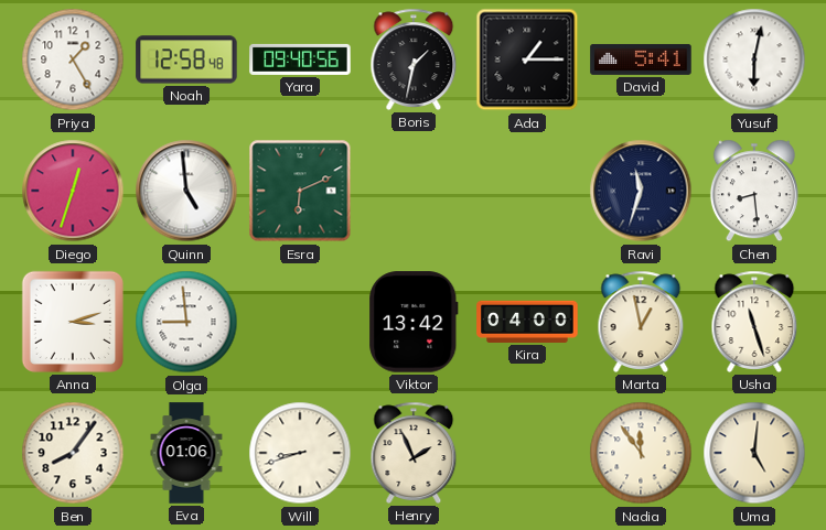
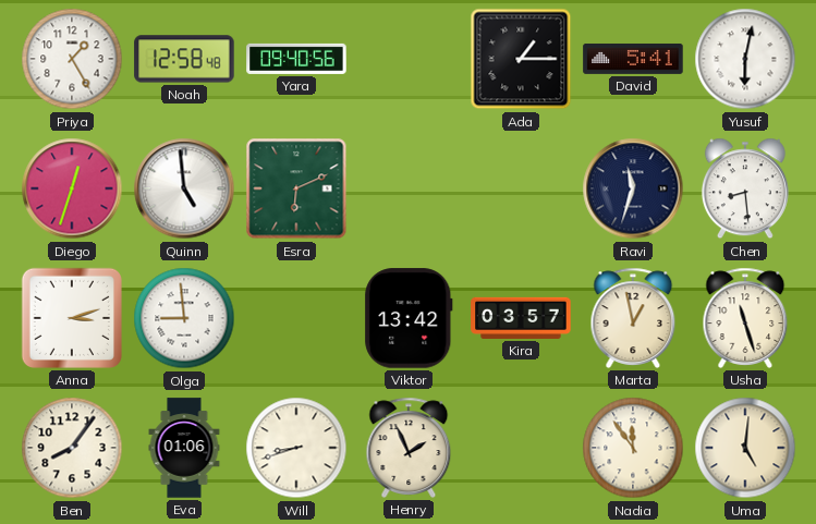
Boris: 1:32 -> none (414, 60)
Kira: 04:00 -> 03:57 (521, 318)
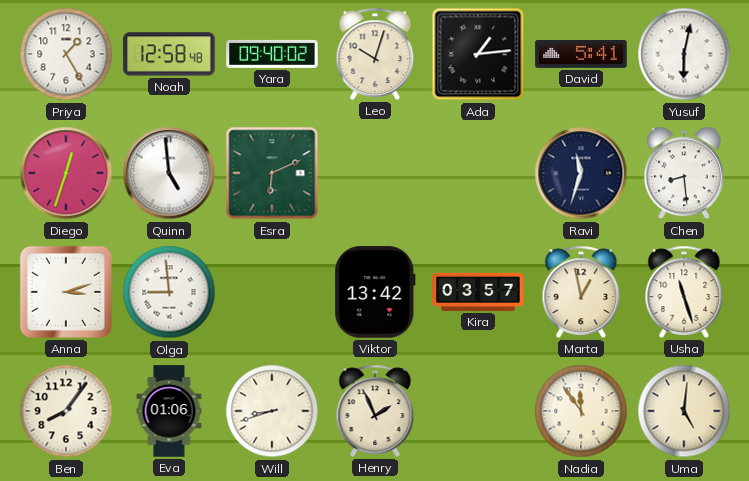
Yara: 09:40:56 -> 09:40:02 (272, 54)
Leo: none -> 10:03 (375, 54)
Ada: 1:15 -> 1:14 (478, 54)
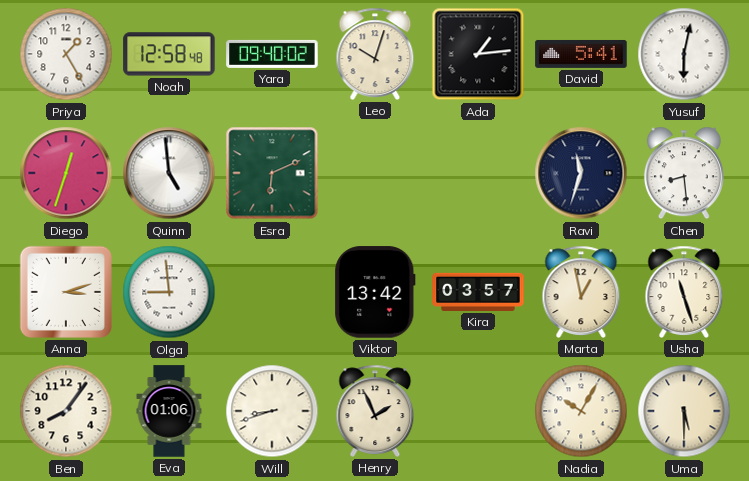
Nadia: 11:54 -> 10:05 (581, 411)
Uma: 5:01 -> 5:30 (684, 411)
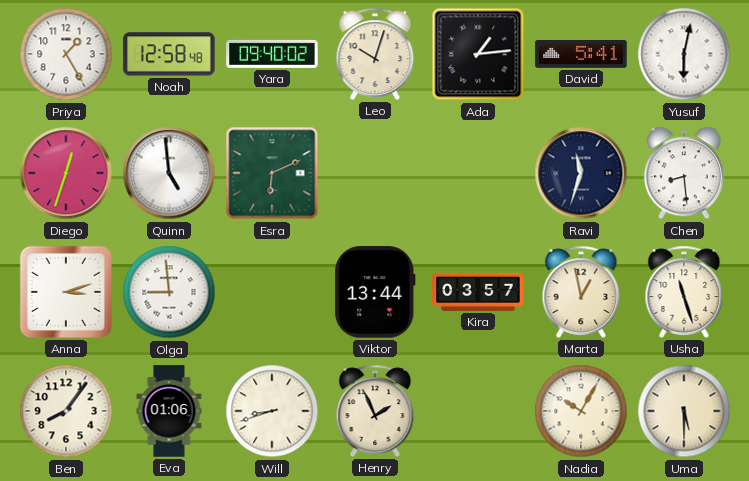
Viktor: 13:42 -> 13:44 (375, 292)
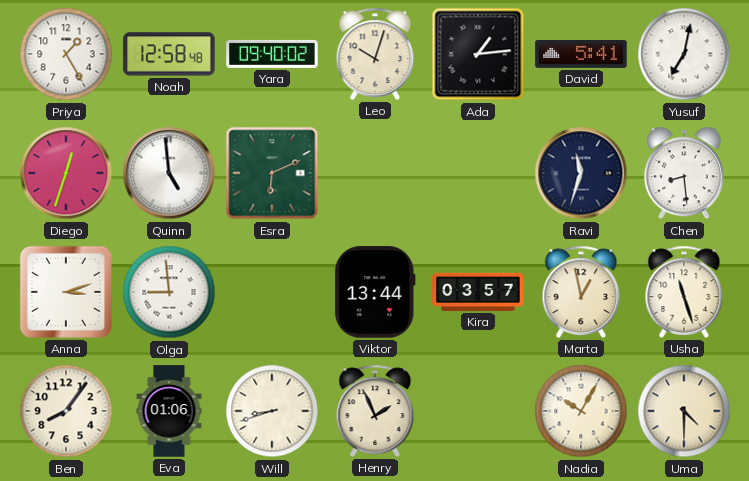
Yusuf: 6:02 -> 7:02 (684, 54)
Uma: 5:30 -> 4:30 (684, 411)
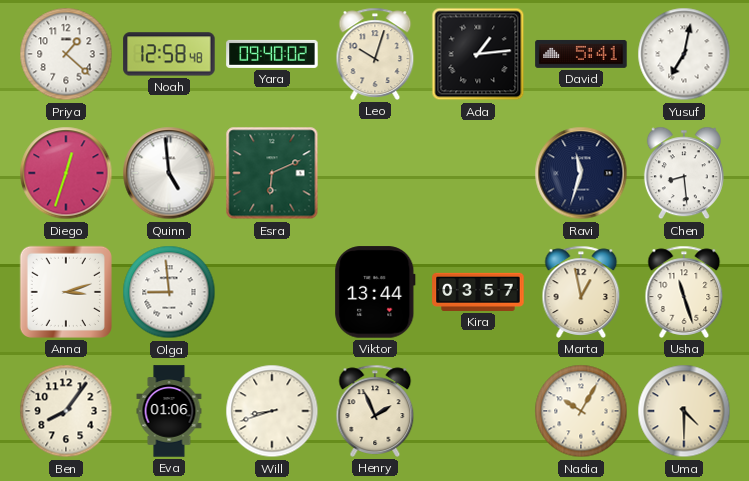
Priya: 1:25 -> 1:22 (66, 54)
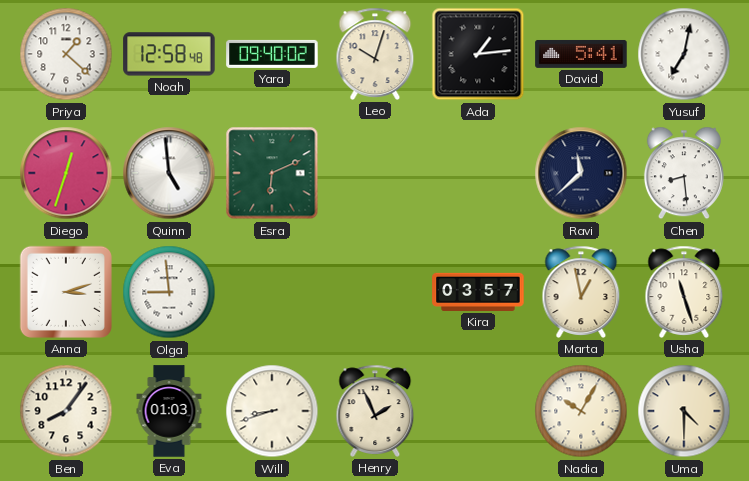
Ravi: 11:33 -> 11:38 (581, 173)
Viktor: 13:44 -> none (375, 292)
Eva: 01:06 -> 01:03 (169, 411)
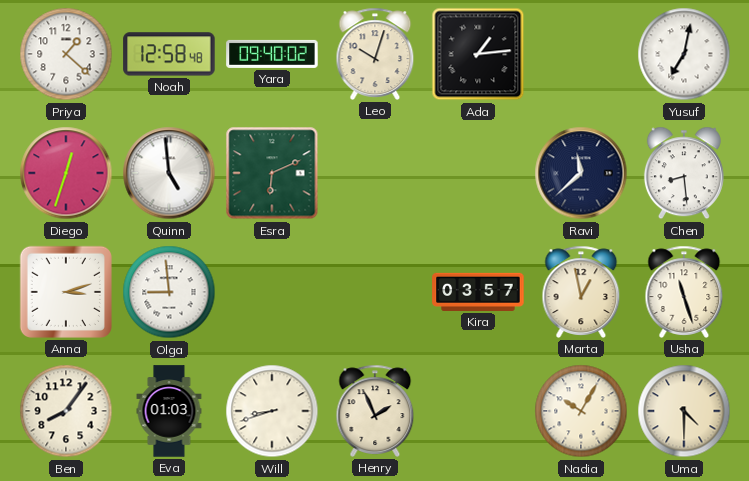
David: 5:41 -> none (581, 54)
